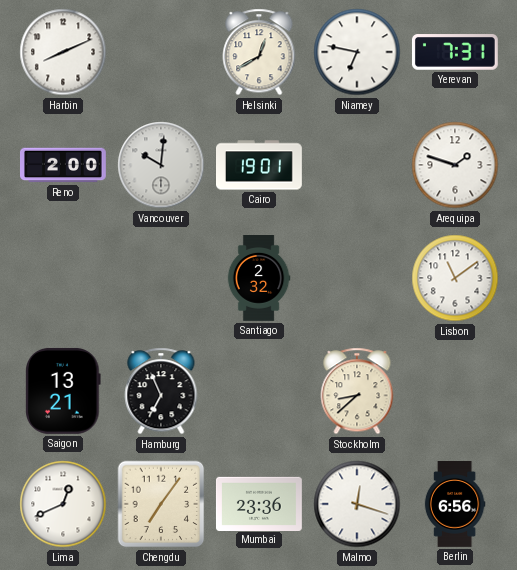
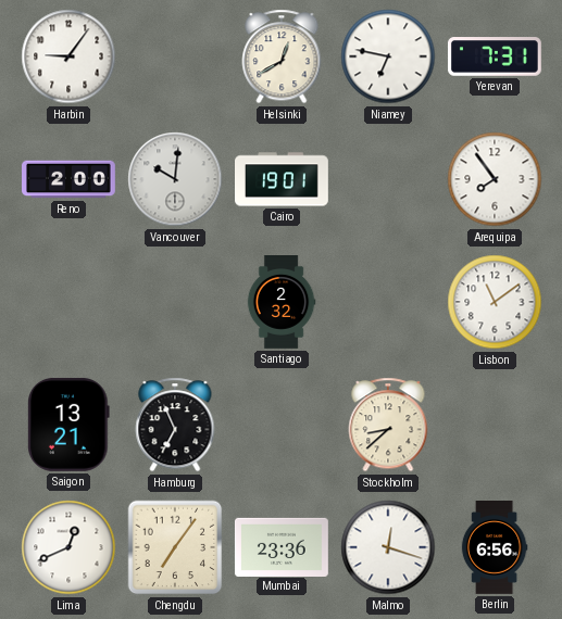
Harbin: 8:11 -> 9:06 (68, 56)
Arequipa: 1:48 -> 7:54 (495, 179)
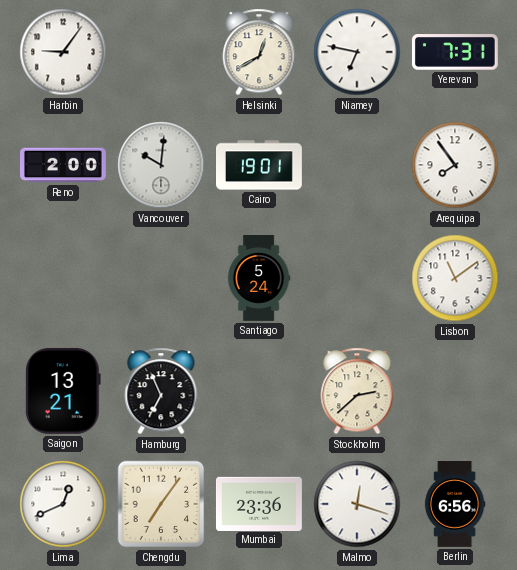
Santiago: 2:32 -> 5:24 (259, 279)
Stockholm: 8:38 -> 2:38 (357, 391)
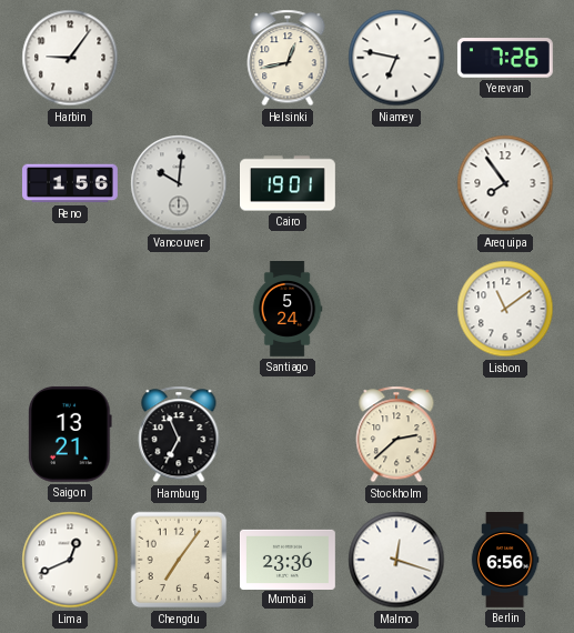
Helsinki: 12:40 -> 12:43 (288, 58)
Yerevan: 7:31 -> 7:26 (505, 58)
Reno: 2:00 -> 1:56 (71, 183)
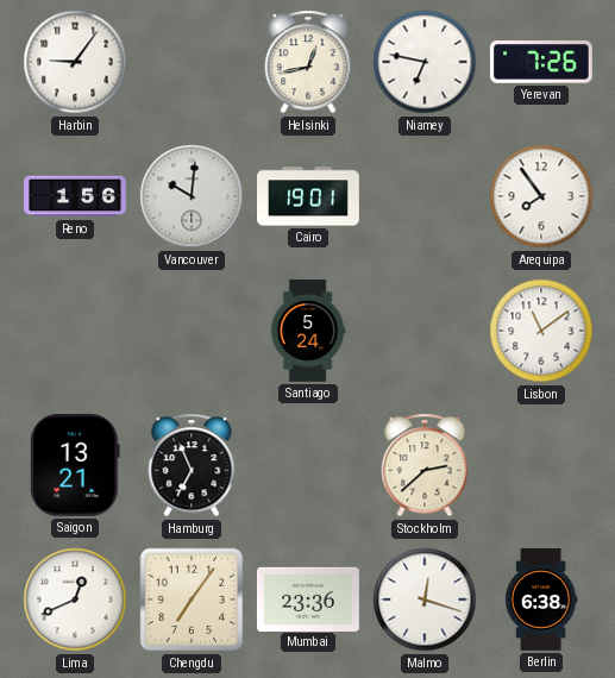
Berlin: 6:56 -> 6:38 (541, 601)
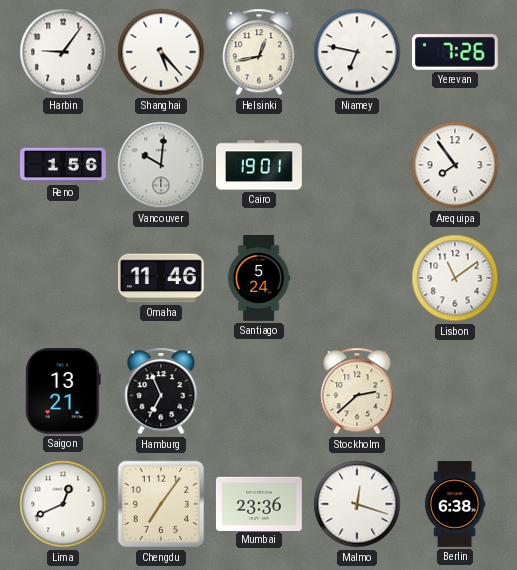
Shanghai: none -> 5:23 (161, 52)
Omaha: none -> 11:46 (162, 278)
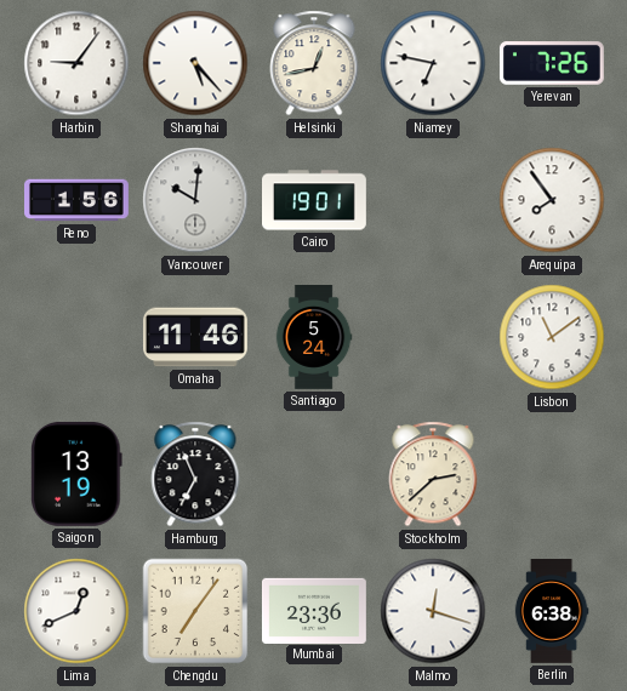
Saigon: 13:21 -> 13:19 (76, 474)
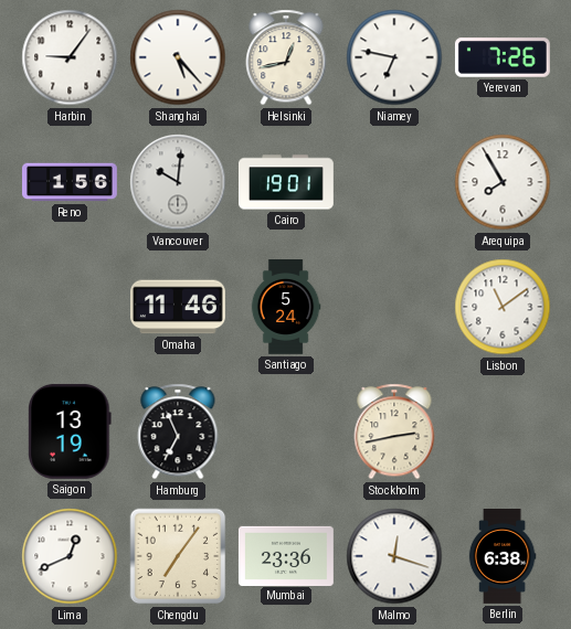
Arequipa: 7:54 -> 7:55 (503, 182)
Stockholm: 2:38 -> 2:43 (394, 431)
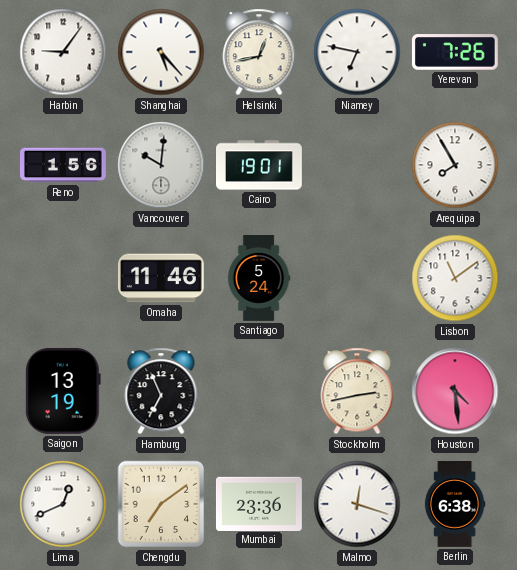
Houston: none -> 4:29 (455, 391)
Chengdu: 7:06 -> 7:09 (161, 504)
